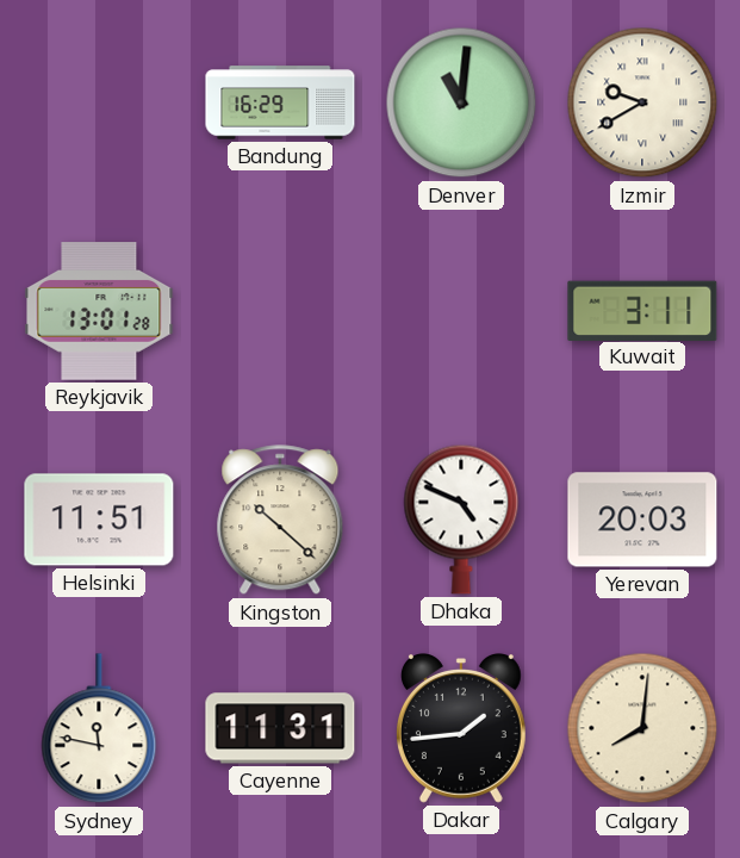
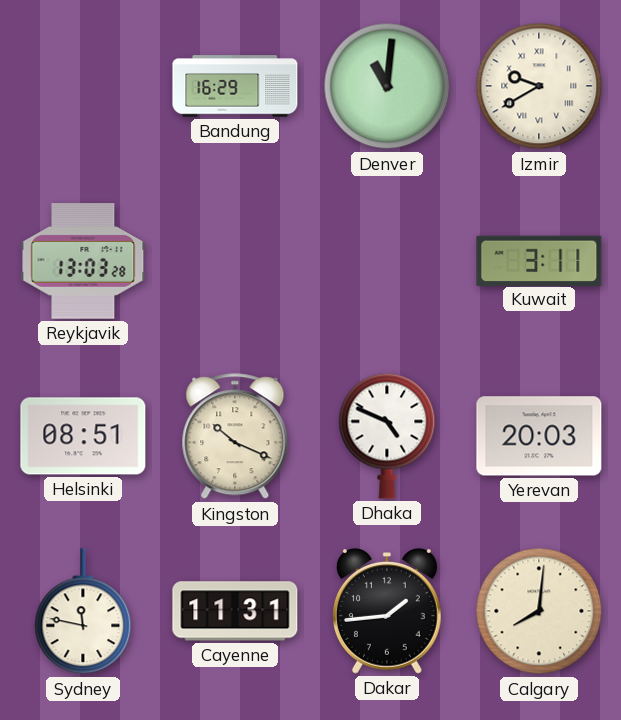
Reykjavik: 13:01 -> 13:03 (83, 261)
Helsinki: 11:51 -> 08:51 (83, 436)
Kingston: 10:22 -> 10:19 (235, 437)
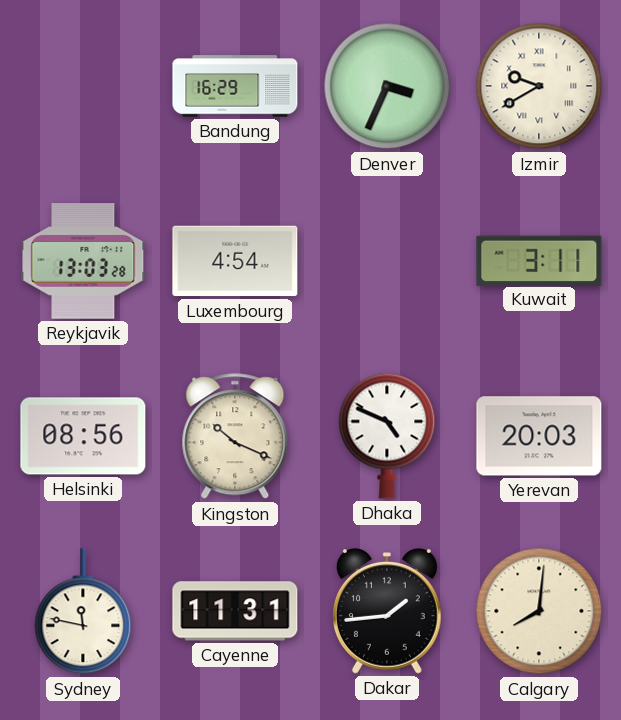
Denver: 11:01 -> 3:34 (387, 86)
Luxembourg: none -> 4:54 (235, 261)
Helsinki: 08:51 -> 08:56 (83, 436)
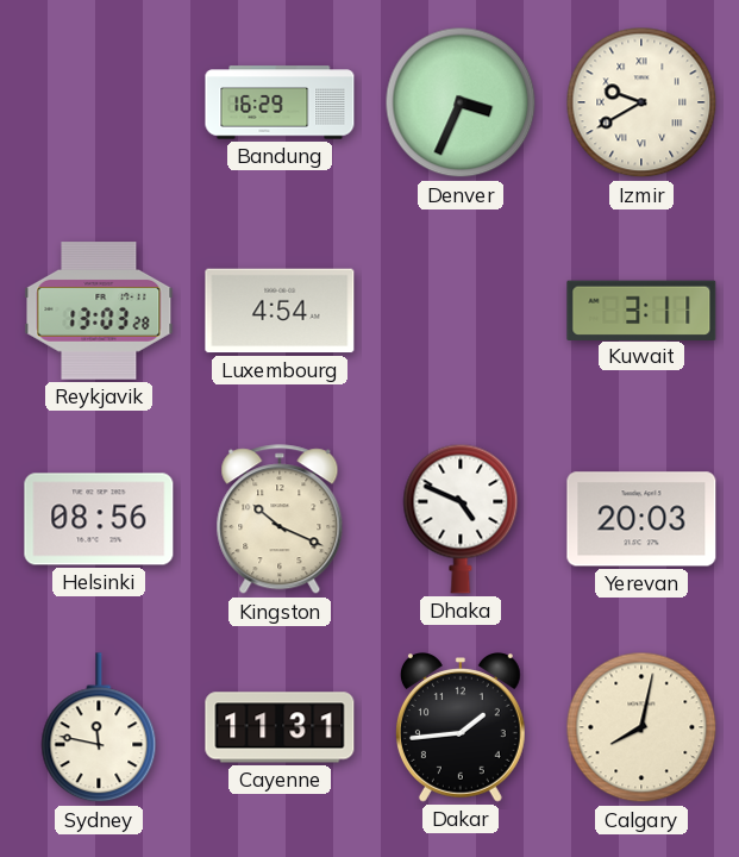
Calgary: 8:01 -> 8:02 (641, 727)
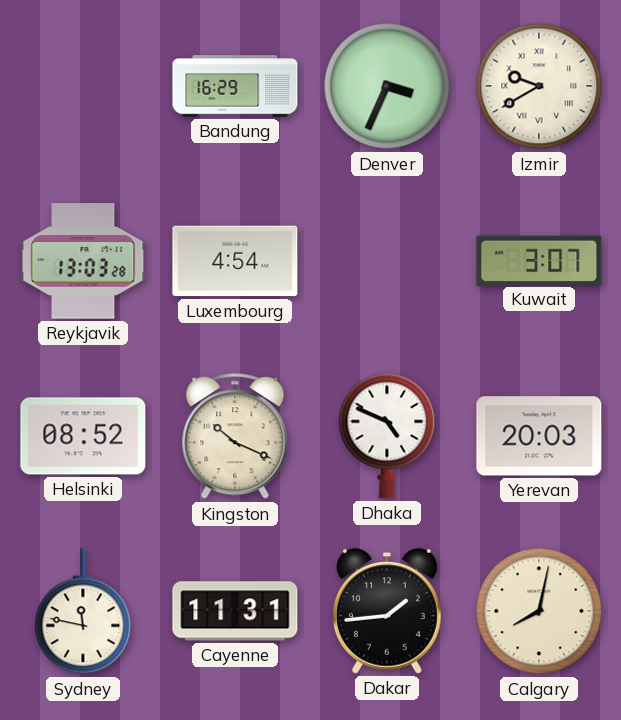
Kuwait: 3:11 -> 3:07 (539, 260)
Helsinki: 08:56 -> 08:52 (83, 436)
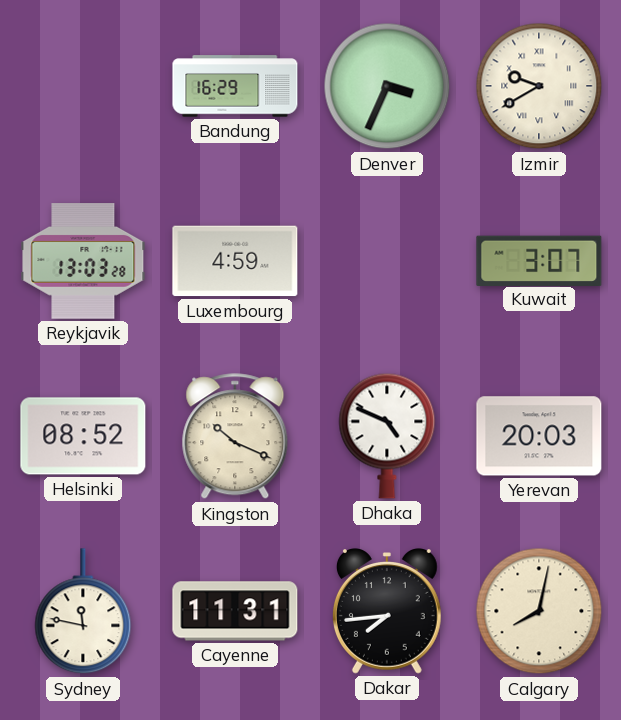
Luxembourg: 4:54 -> 4:59 (235, 261)
Dakar: 1:44 -> 7:44 (387, 612)
